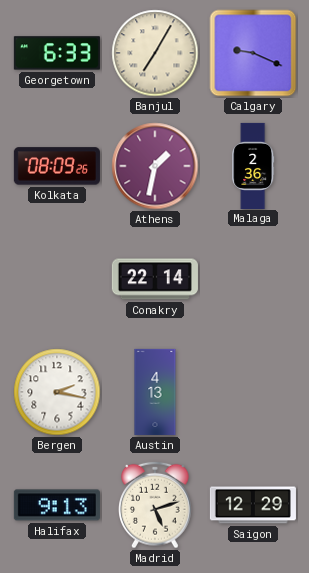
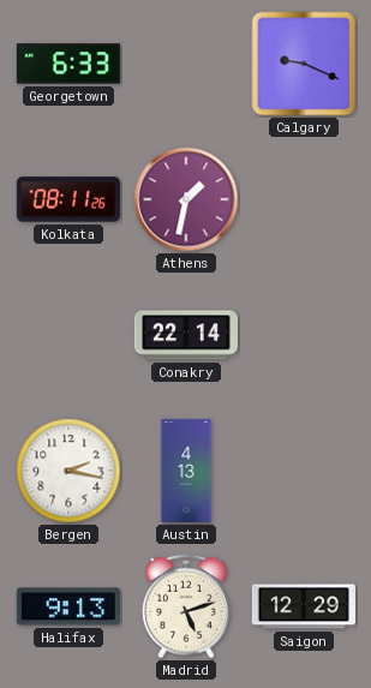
Banjul: 7:05 -> none (155, 53)
Kolkata: 08:09 -> 08:11 (68, 199)
Malaga: 2:36 -> none (253, 165)
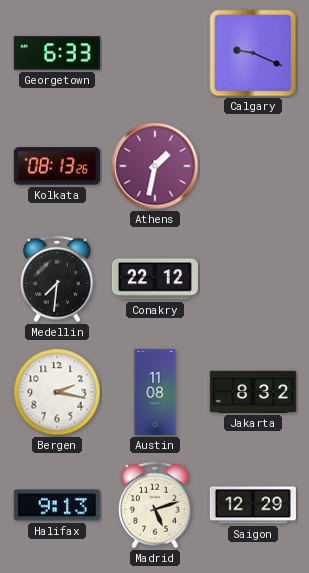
Kolkata: 08:11 -> 08:13 (57, 166)
Medellin: none -> 7:31 (58, 279)
Conakry: 22:14 -> 22:12 (155, 279)
Austin: 4:13 -> 11:08 (155, 392)
Jakarta: none -> 8:32 (253, 392)
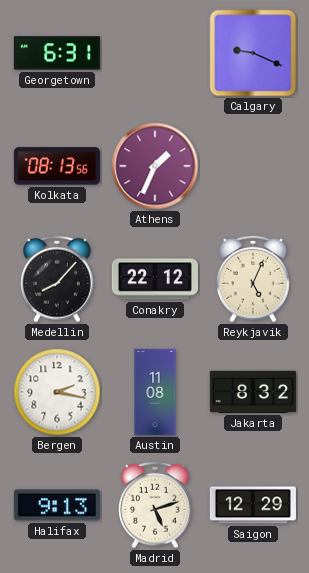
Georgetown: 6:33 -> 6:31 (57, 53)
Kolkata: 08:13:26 -> 08:13:56 (57, 166)
Athens: 1:32 -> 1:34 (155, 166)
Medellin: 7:31 -> 8:07 (58, 279)
Reykjavik: none -> 5:04 (254, 279)
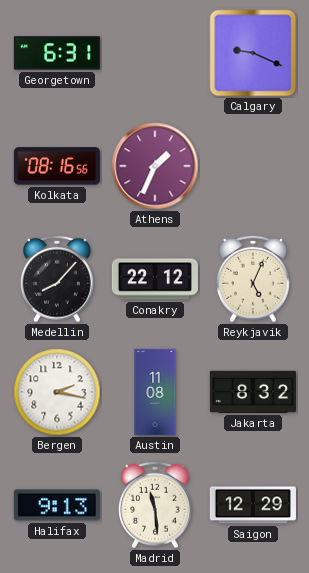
Kolkata: 08:13 -> 08:16 (57, 166)
Madrid: 5:12 -> 11:29 (156, 505)
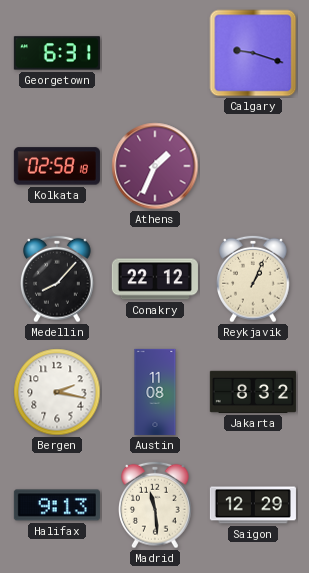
Calgary: 9:19 -> 9:18 (253, 53)
Kolkata: 08:16 -> 02:58 (57, 166)
Reykjavik: 5:04 -> 1:04 (254, 279)
